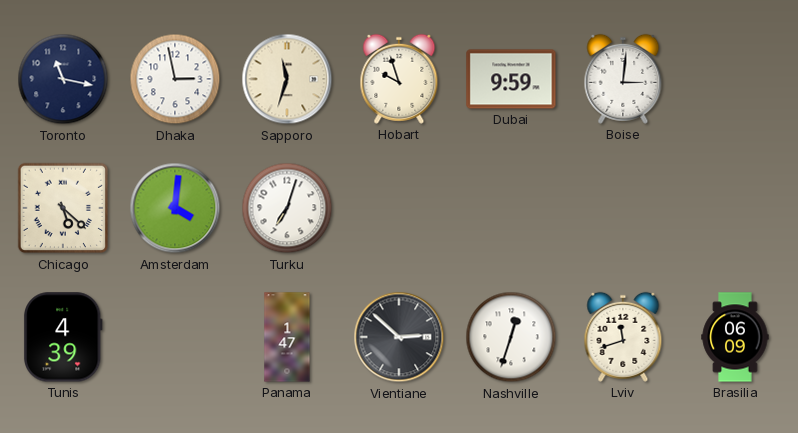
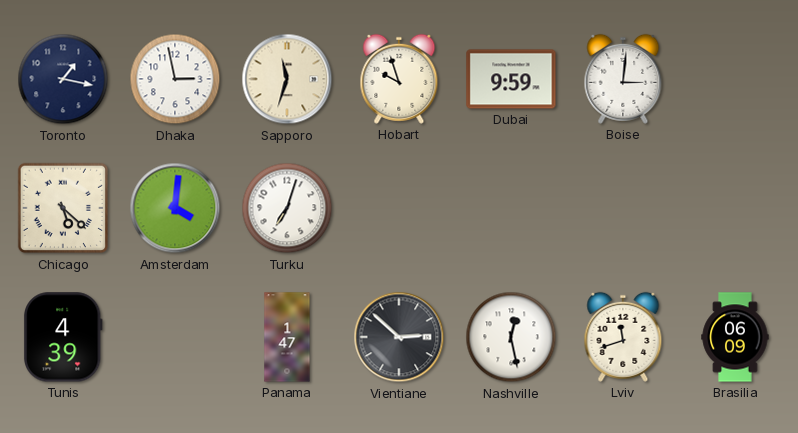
Toronto: 11:17 -> 1:17 (63, 79)
Nashville: 12:33 -> 12:28 (511, 337)
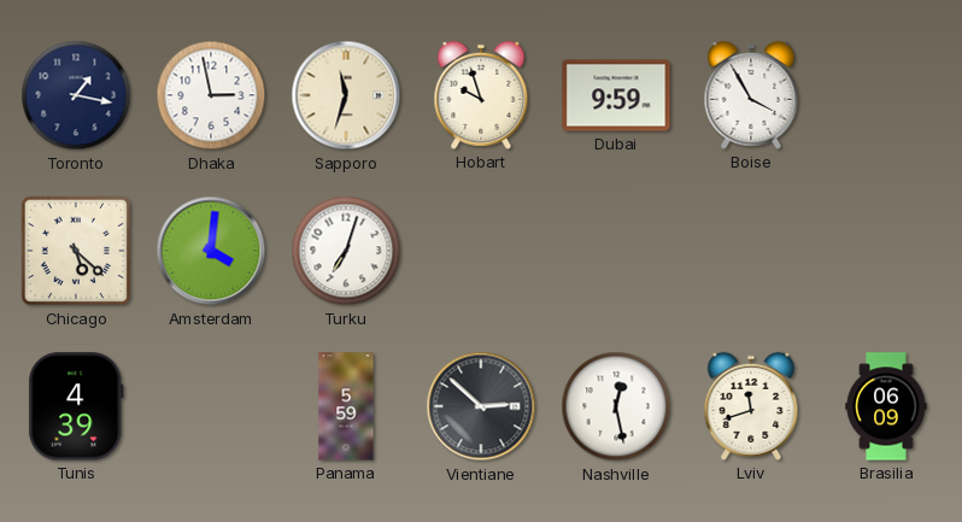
Boise: 3:01 -> 3:55 (751, 95)
Panama: 1:47 -> 5:59 (346, 406)
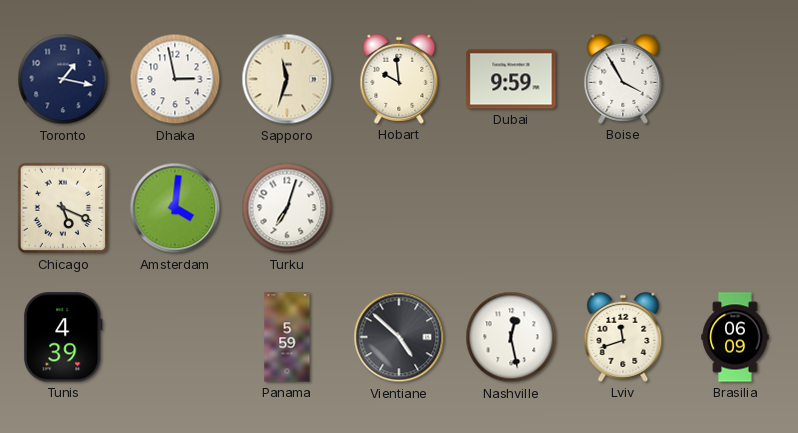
Hobart: 9:57 -> 9:59 (399, 79)
Chicago: 5:22 -> 5:19 (63, 208)
Vientiane: 2:52 -> 4:52 (399, 337)
